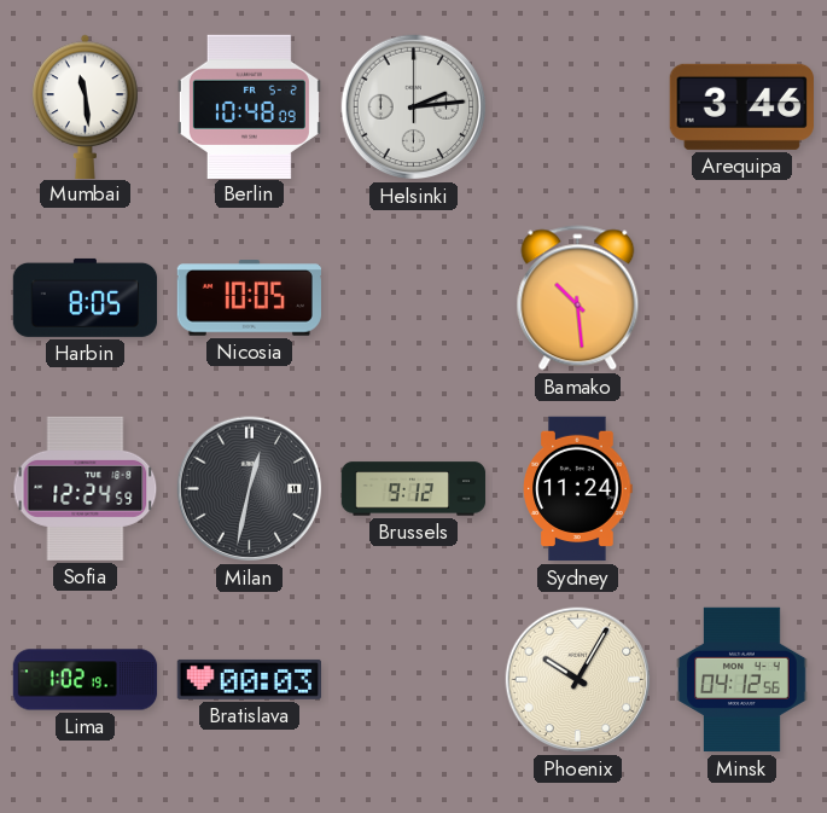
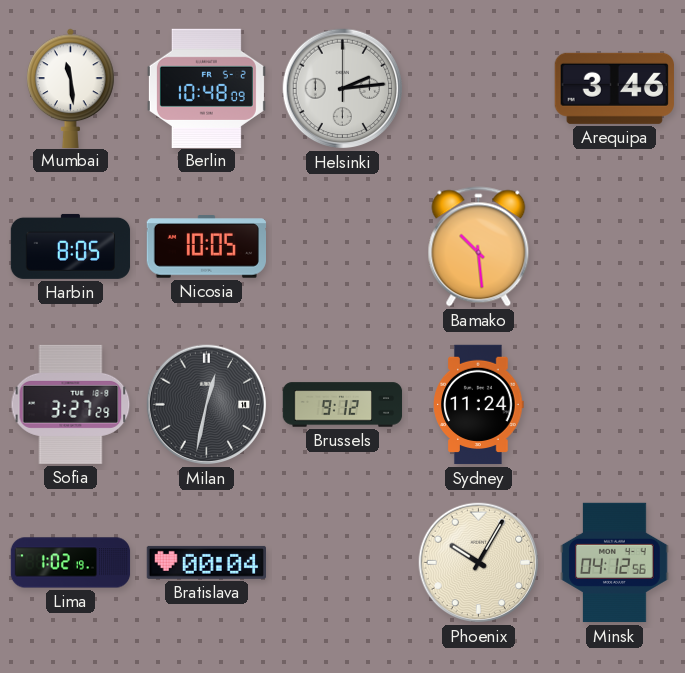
Sofia: 12:24 -> 3:27 (71, 404)
Bratislava: 00:03 -> 00:04 (206, 562)
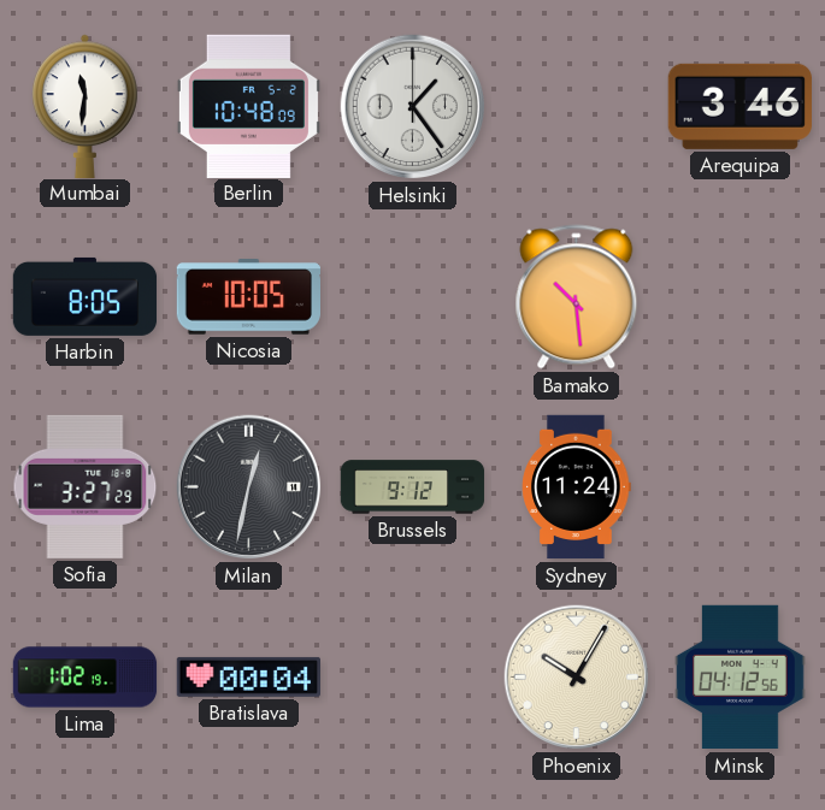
Mumbai: 11:29 -> 11:31 (86, 106)
Helsinki: 2:14 -> 1:24 (413, 107)
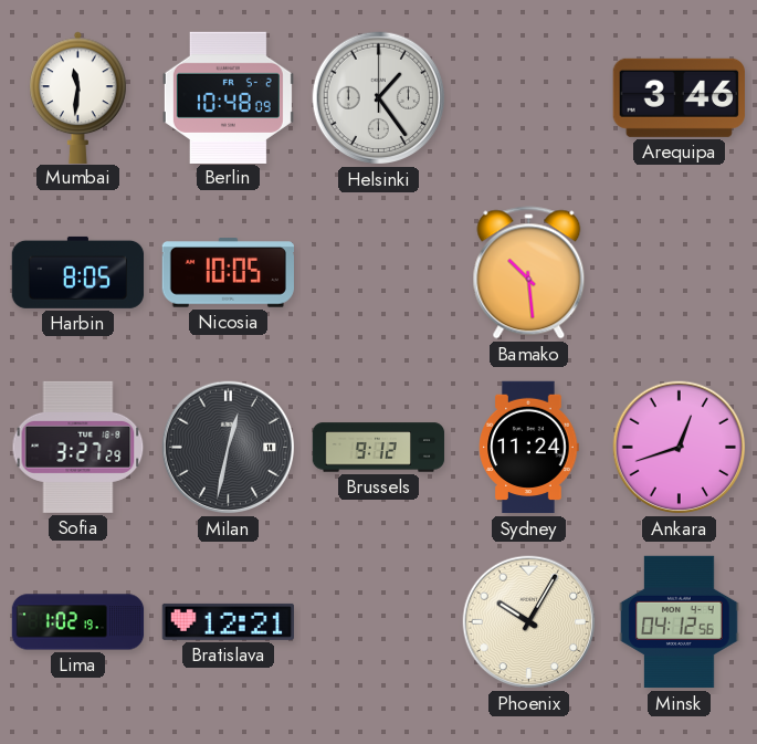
Ankara: none -> 12:42 (680, 448)
Bratislava: 00:04 -> 12:21 (228, 621)
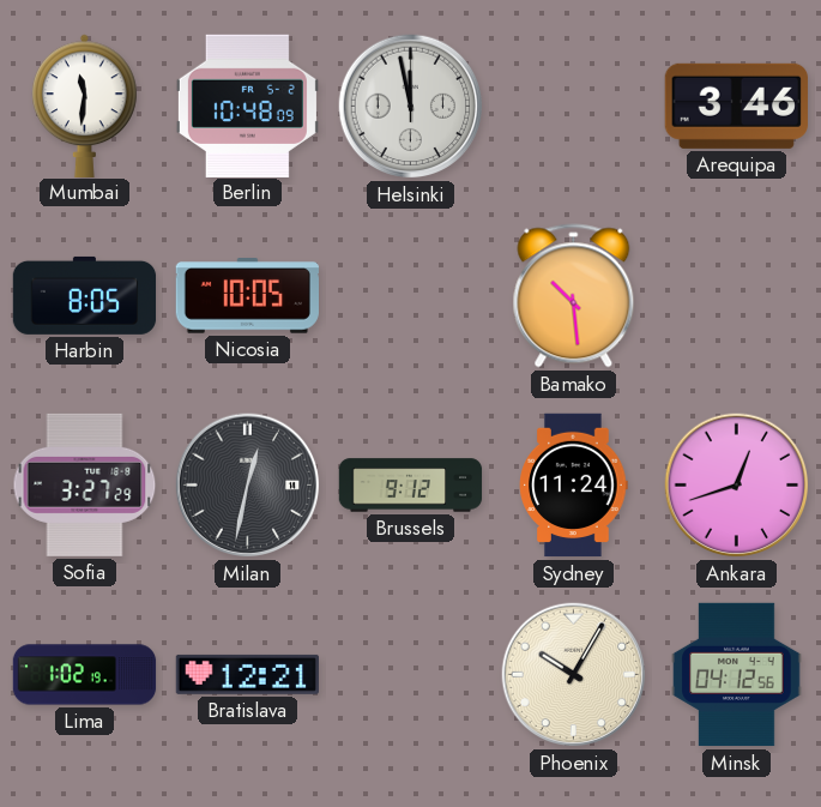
Helsinki: 1:24 -> 11:58 (411, 107)
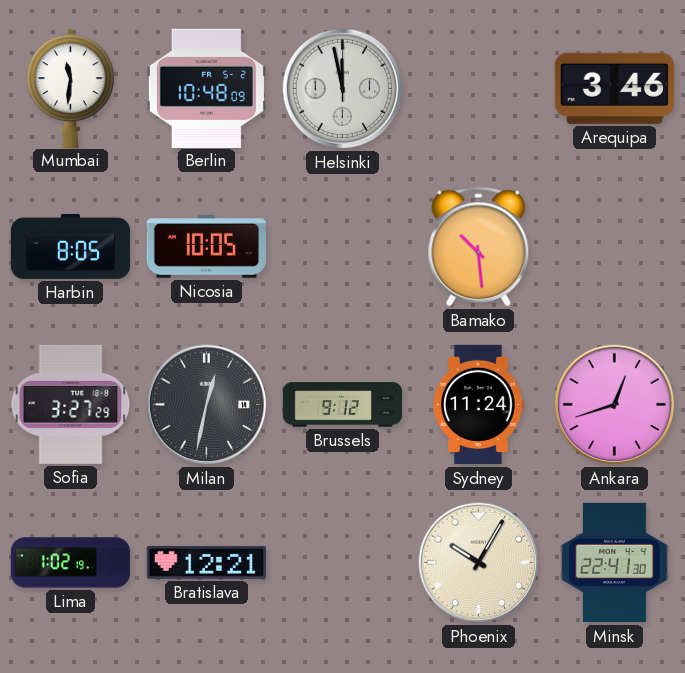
Minsk: 04:12 -> 22:41 (615, 563)
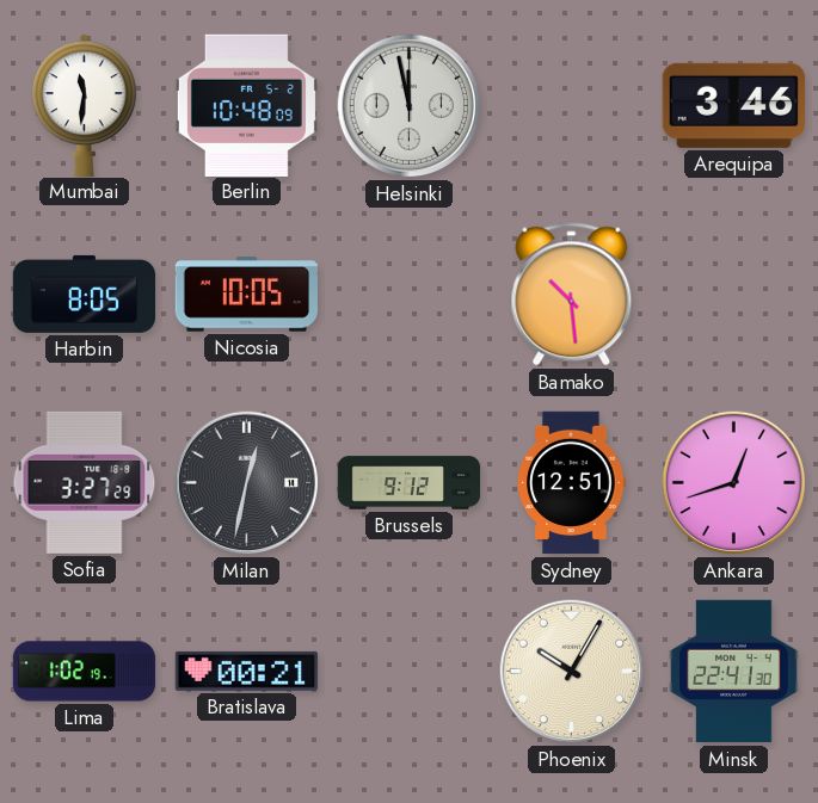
Sydney: 11:24 -> 12:51 (572, 483)
Bratislava: 12:21 -> 00:21 (246, 671)
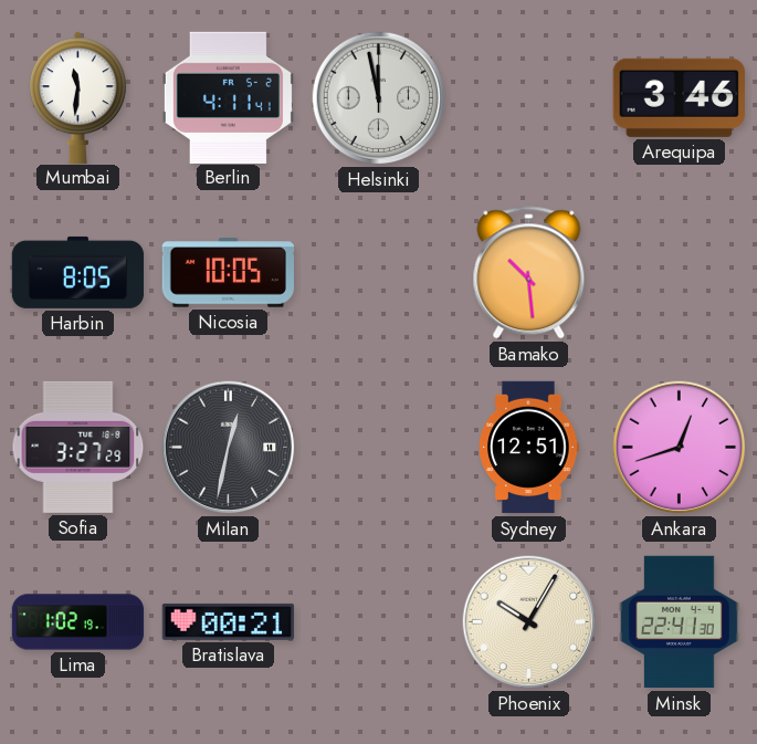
Berlin: 10:48 -> 4:11 (228, 97)
Brussels: 9:12 -> none (410, 483)
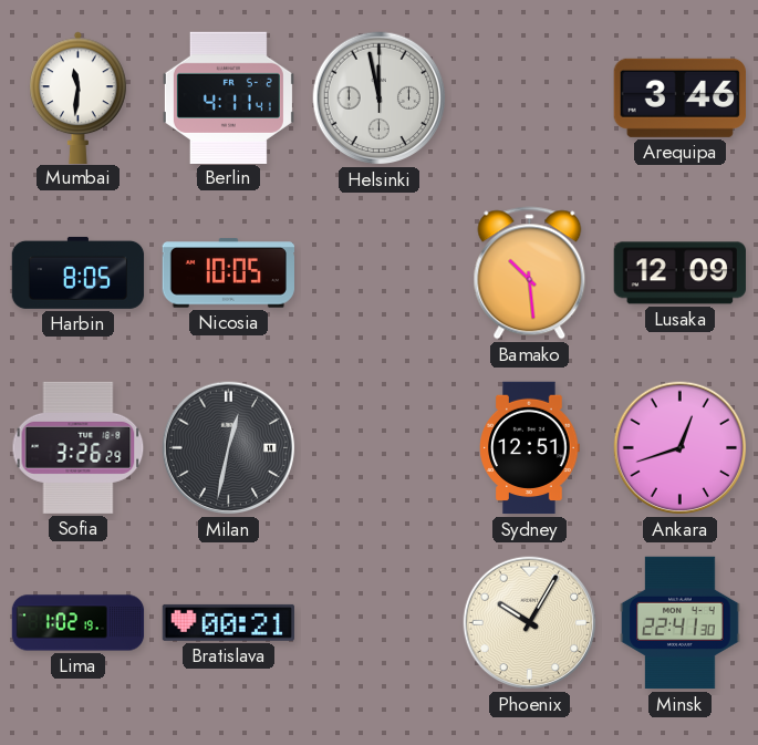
Lusaka: none -> 12:09 (679, 273)
Sofia: 3:27 -> 3:26 (79, 447)
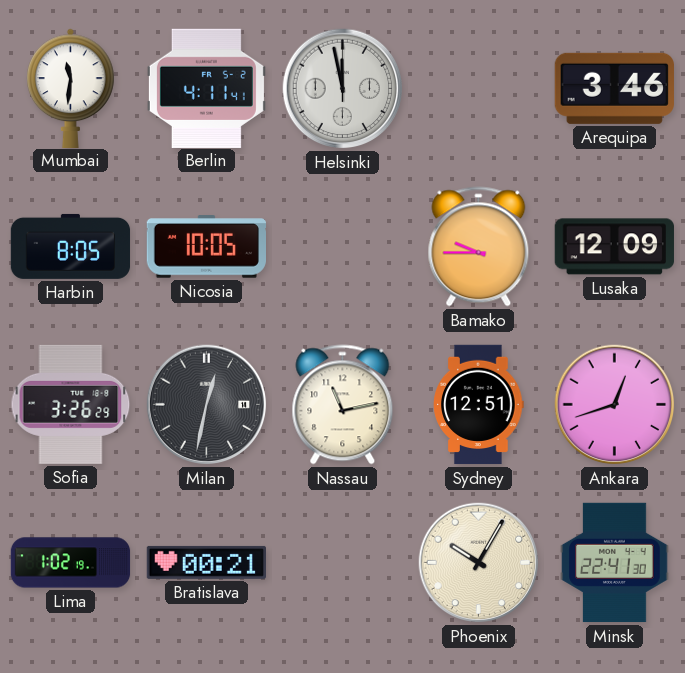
Bamako: 10:29 -> 9:45 (479, 247)
Nassau: none -> 11:13 (343, 405)
